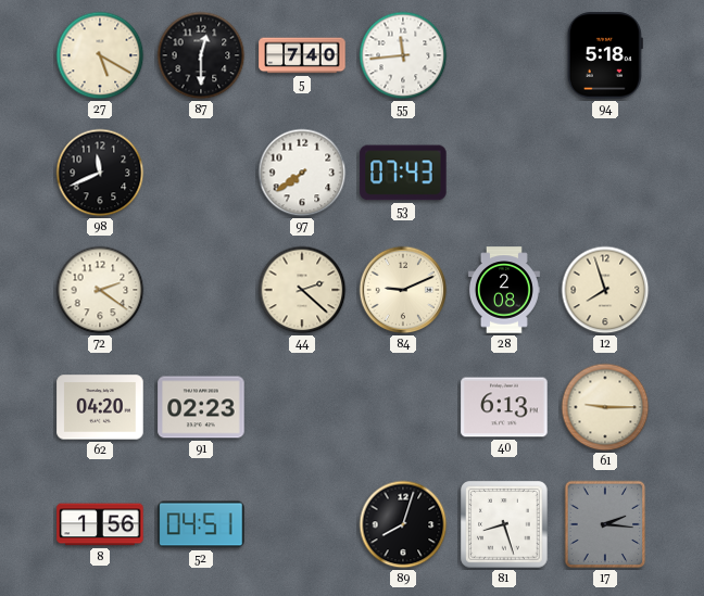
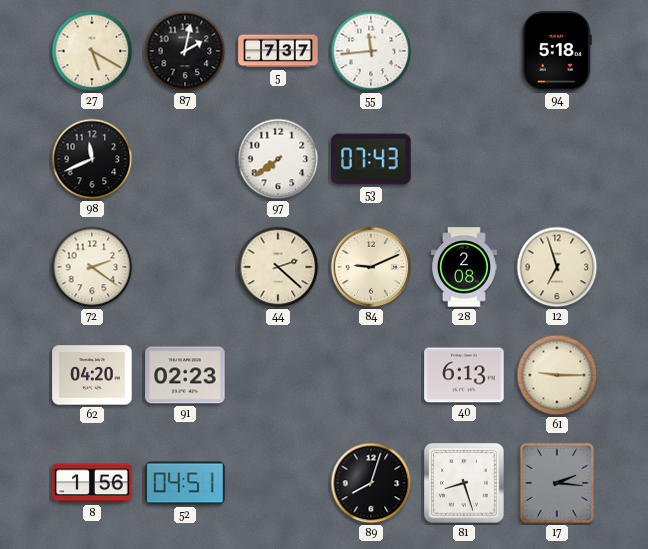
87: 12:30 -> 2:02 (185, 51)
5: 7:40 -> 7:37 (278, 51)
12: 7:57 -> 6:57 (557, 267)
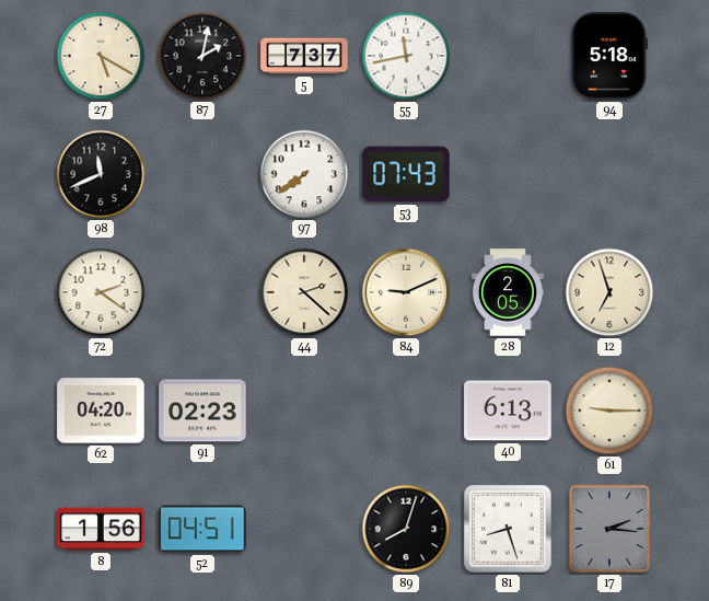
55: 11:44 -> 11:43 (406, 56)
28: 2:08 -> 2:05 (508, 292)
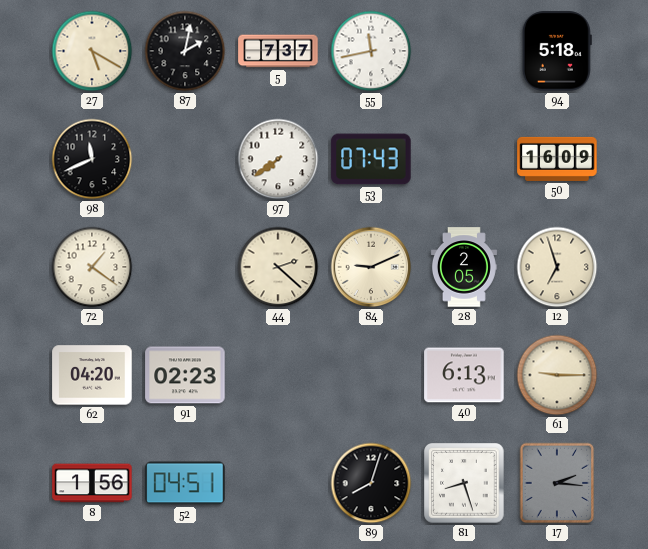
50: none -> 16:09 (557, 159)
72: 2:21 -> 1:21 (92, 267)
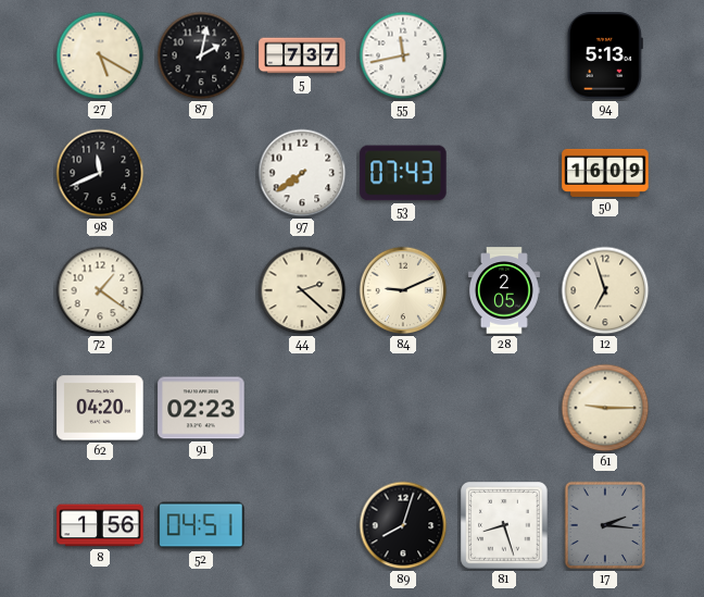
94: 5:18 -> 5:13 (605, 55)
40: 6:13 -> none (464, 375)
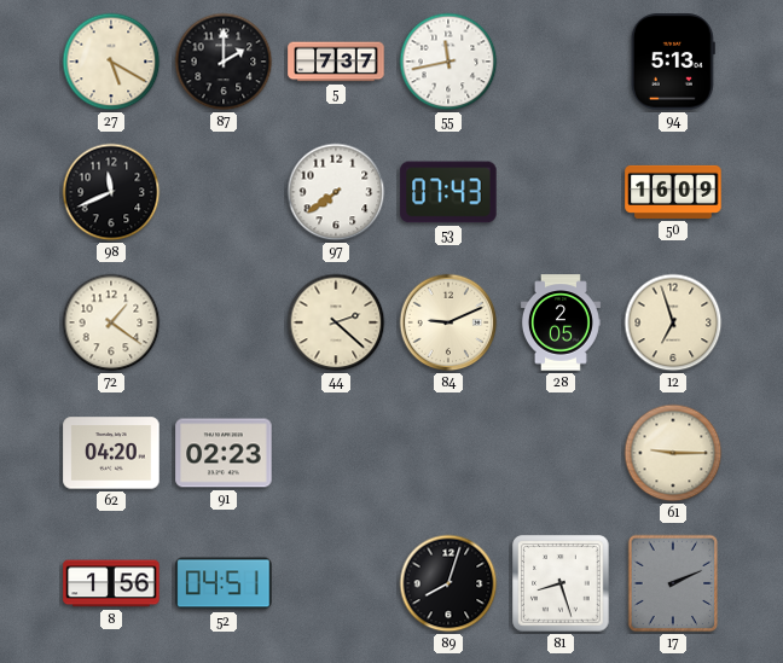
87: 2:02 -> 2:00 (224, 62)
17: 2:16 -> 2:11 (673, 583)
